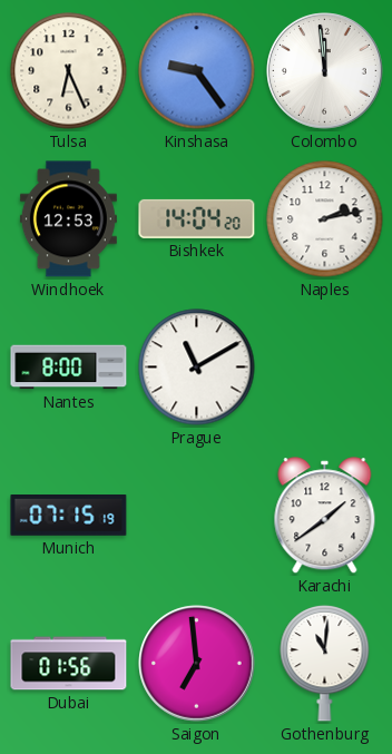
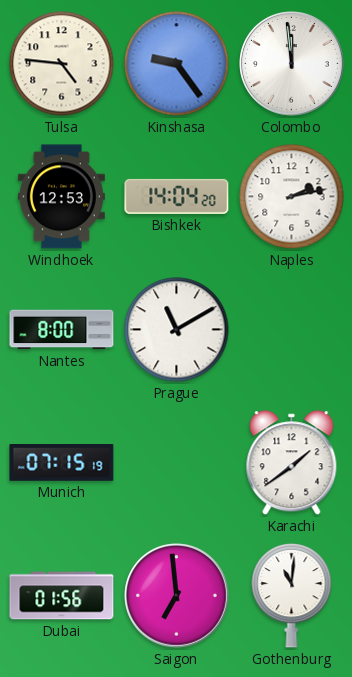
Tulsa: 6:26 -> 4:46 (62, 64)
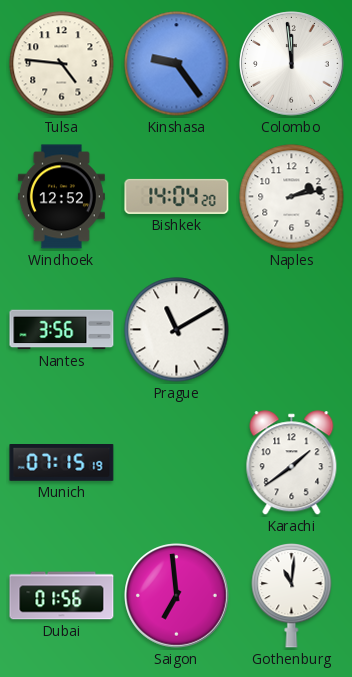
Windhoek: 12:53 -> 12:52 (61, 197)
Nantes: 8:00 -> 3:56 (62, 330)
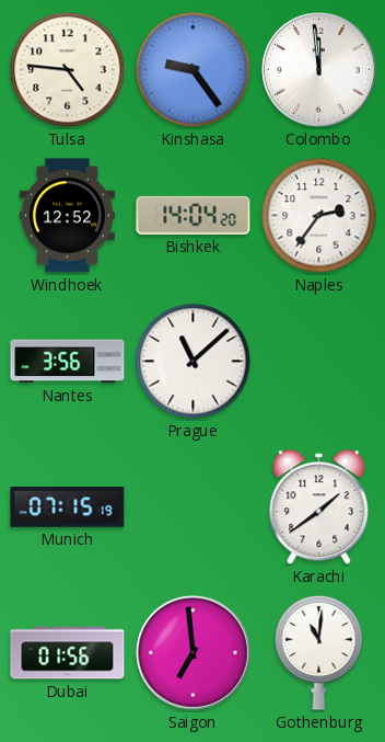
Naples: 2:13 -> 2:36 (319, 216)
Prague: 11:10 -> 11:08 (194, 362)
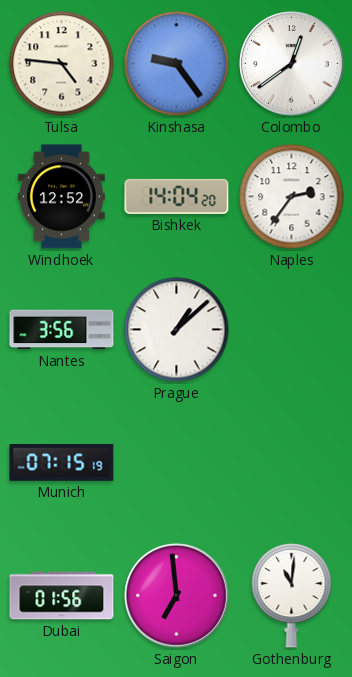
Colombo: 11:59 -> 12:39 (292, 64)
Prague: 11:08 -> 1:08 (177, 330)
Karachi: 1:39 -> none (319, 507)
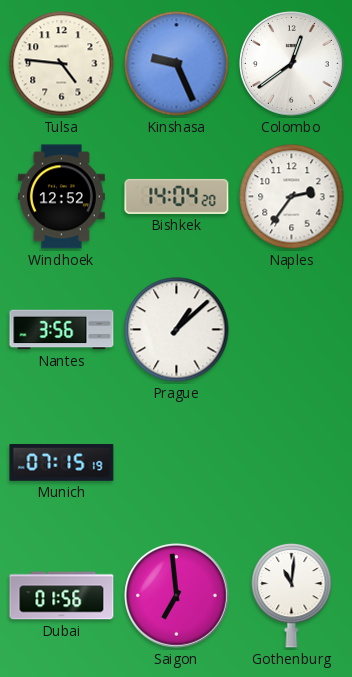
Kinshasa: 9:24 -> 9:26 (177, 64)
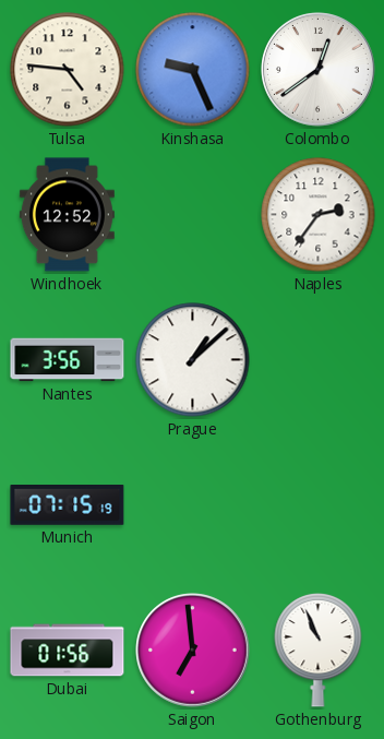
Bishkek: 14:04 -> none (177, 196)
Gothenburg: 11:01 -> 10:56 (319, 649)
